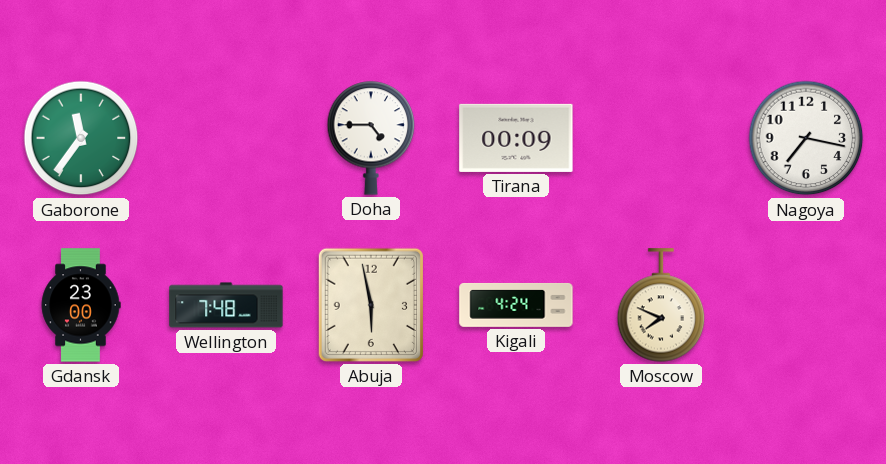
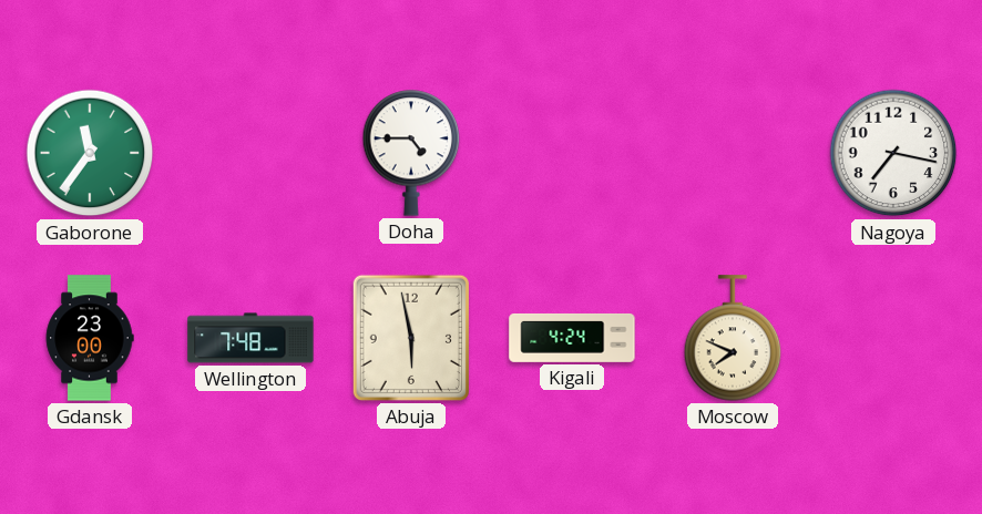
Tirana: 00:09 -> none (516, 138)
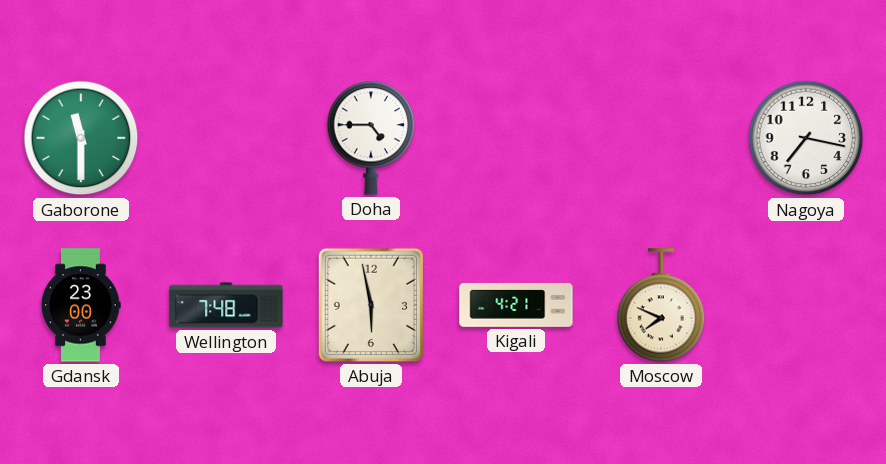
Gaborone: 11:36 -> 11:30 (81, 138)
Kigali: 4:24 -> 4:21 (516, 305)
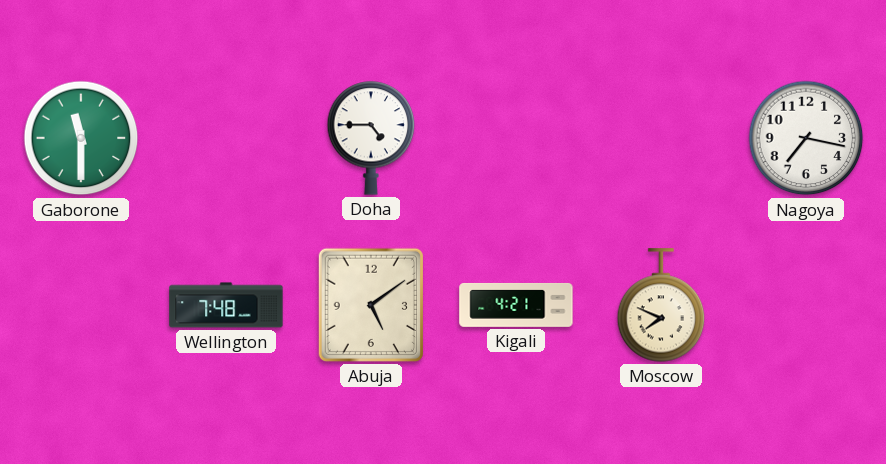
Gdansk: 23:00 -> none (81, 305)
Abuja: 5:58 -> 5:09 (371, 305)
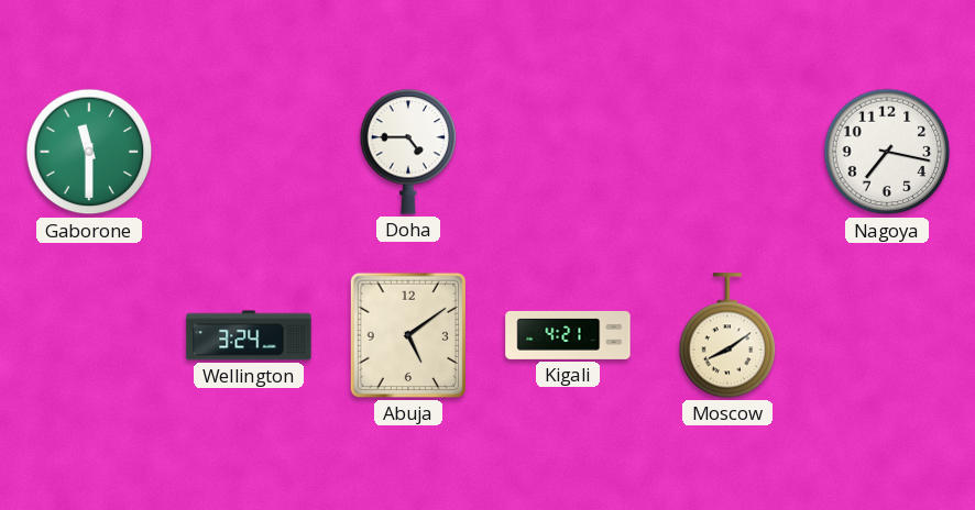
Wellington: 7:48 -> 3:24 (249, 335)
Moscow: 7:49 -> 8:09 (727, 335)
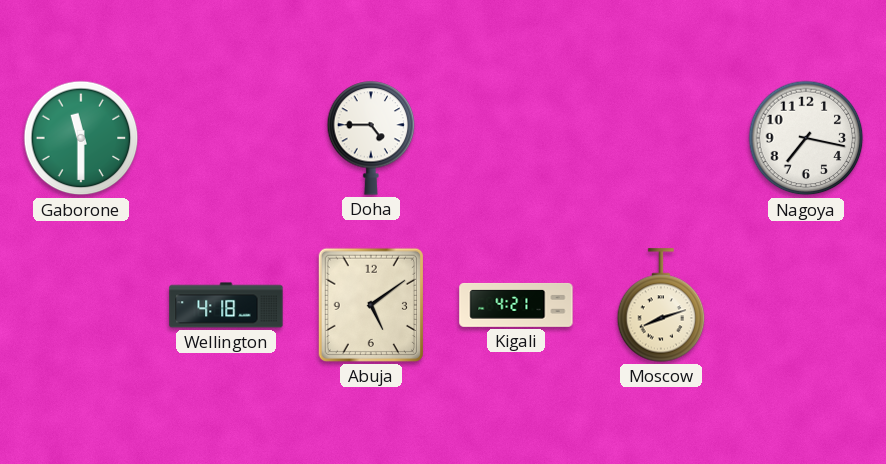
Wellington: 3:24 -> 4:18 (226, 305)
Moscow: 8:09 -> 8:12 (661, 305)
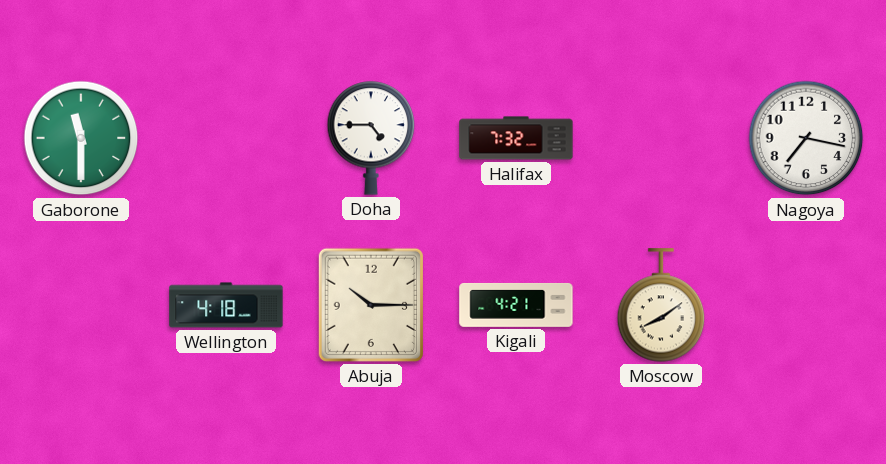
Halifax: none -> 7:32 (516, 138)
Abuja: 5:09 -> 10:15 (371, 305)
Moscow: 8:12 -> 8:09 (661, 305)
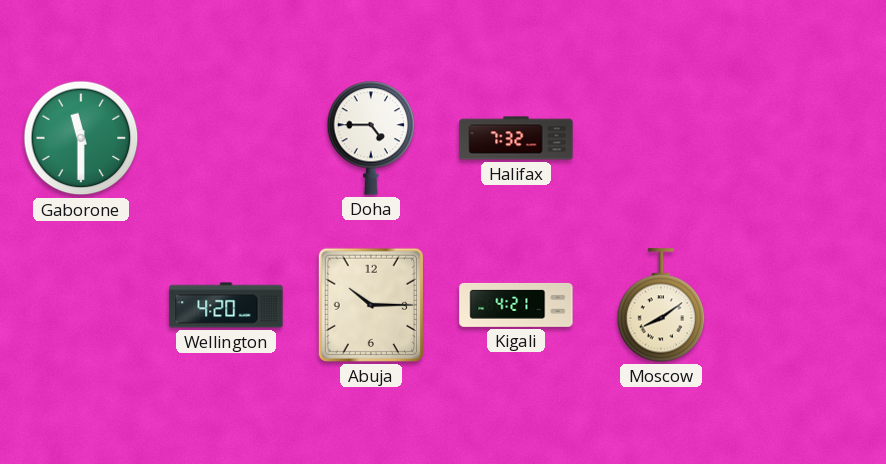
Nagoya: 7:17 -> none (806, 138)
Wellington: 4:18 -> 4:20 (226, 305)
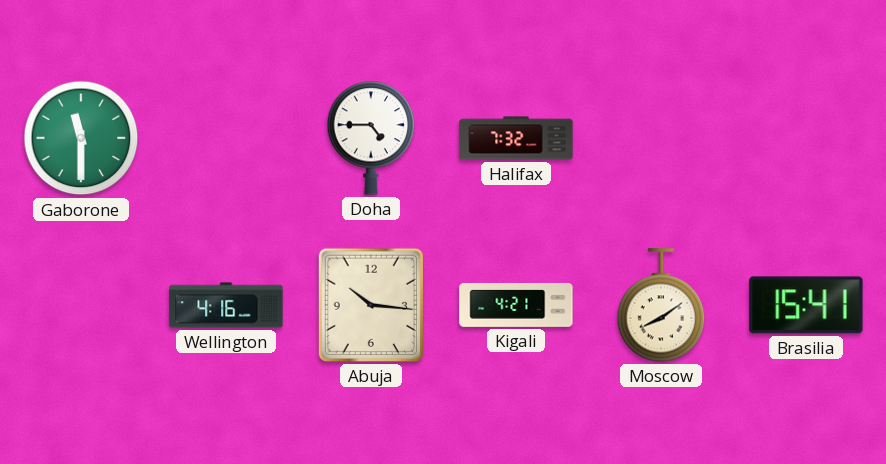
Wellington: 4:20 -> 4:16 (226, 305)
Abuja: 10:15 -> 10:16 (371, 305)
Brasilia: none -> 15:41 (806, 305)
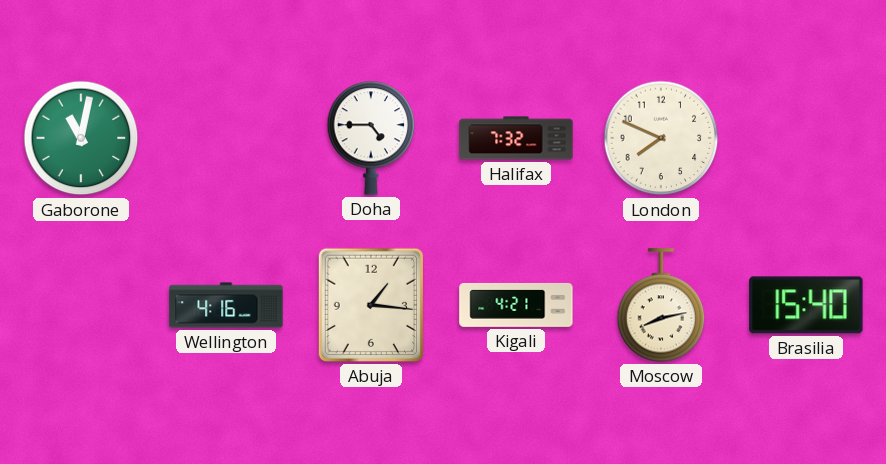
Gaborone: 11:30 -> 11:02 (81, 138)
London: none -> 7:49 (661, 138)
Abuja: 10:16 -> 1:16 (371, 305)
Moscow: 8:09 -> 8:13 (661, 305)
Brasilia: 15:41 -> 15:40 (806, 305)
